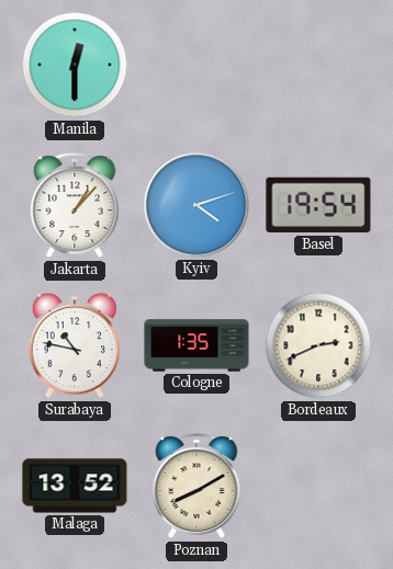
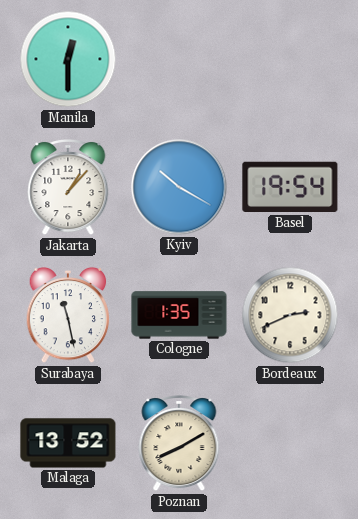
Kyiv: 4:12 -> 10:20 (179, 187)
Surabaya: 10:47 -> 11:28 (68, 315)
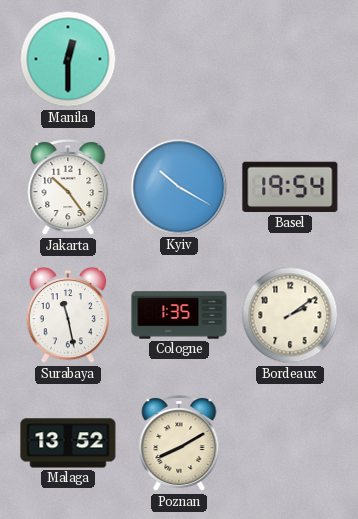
Jakarta: 1:07 -> 10:24 (68, 187)
Bordeaux: 2:41 -> 2:09 (290, 315)
